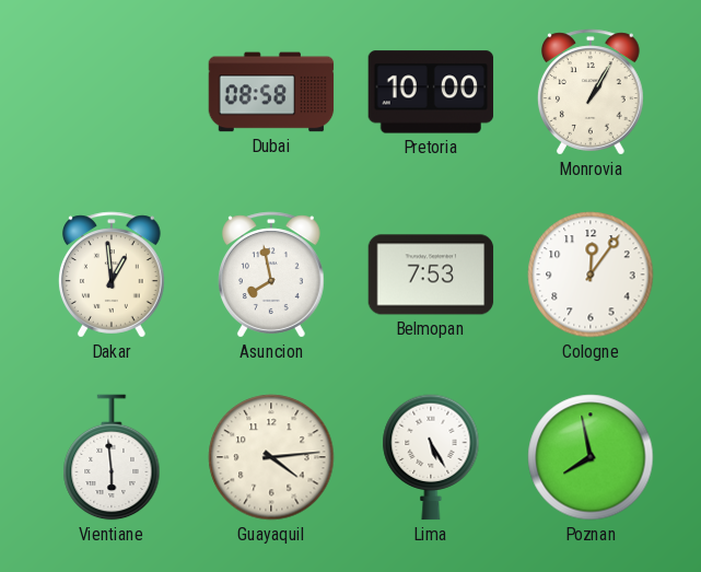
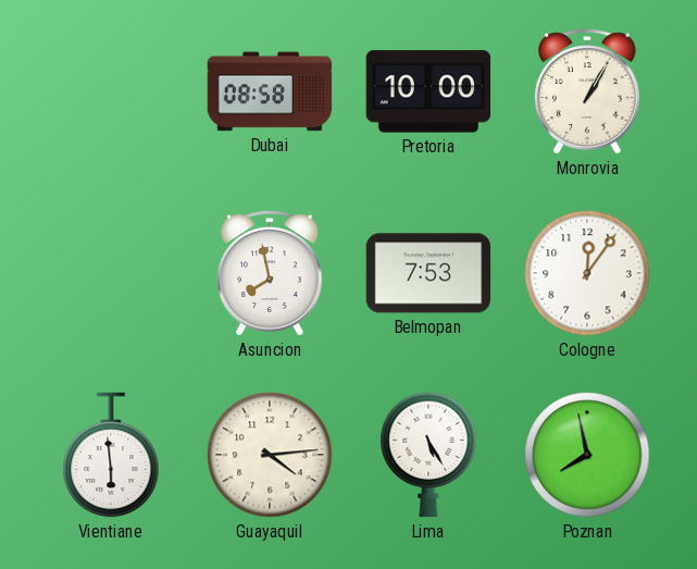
Dakar: 12:59 -> none (112, 275)
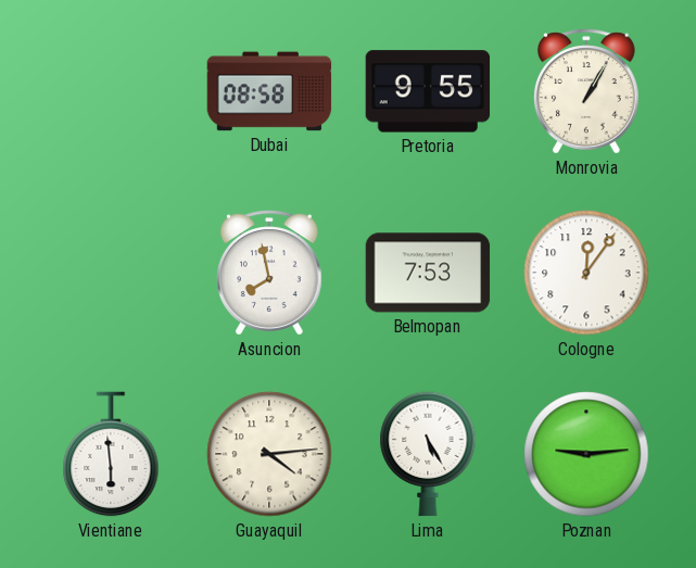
Pretoria: 10:00 -> 9:55 (428, 91)
Poznan: 7:58 -> 9:14 (586, 454)
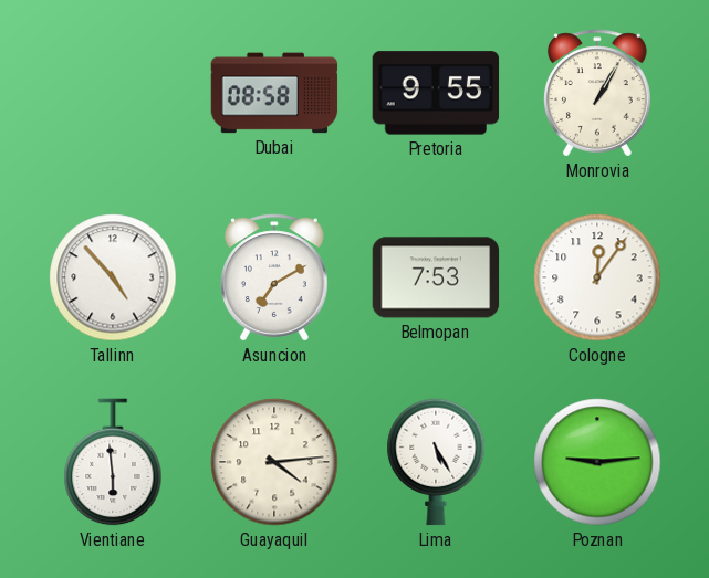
Tallinn: none -> 4:53 (113, 277)
Asuncion: 7:58 -> 7:10 (274, 277)
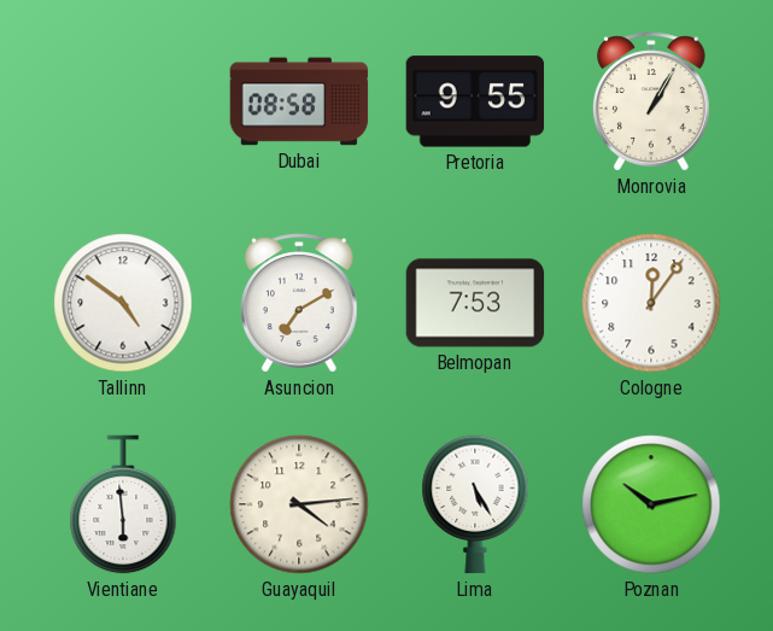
Tallinn: 4:53 -> 4:51 (123, 303)
Poznan: 9:14 -> 10:13 (651, 504)
